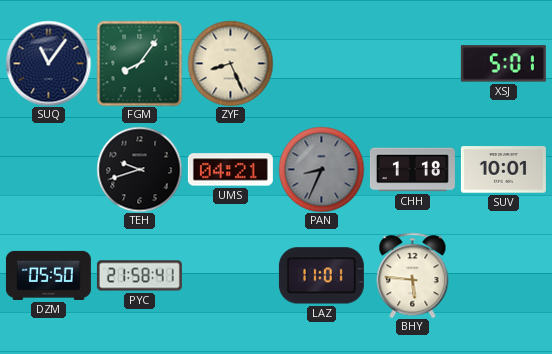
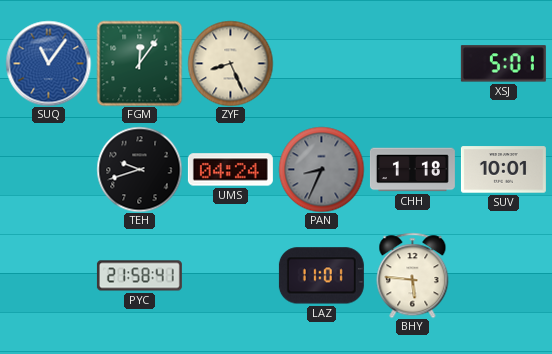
SUQ dial: navy -> blue (48, 63)
FGM: 8:06 -> 12:06 (139, 63)
UMS: 04:21 -> 04:24 (230, 170)
DZM: 05:50 -> none (48, 275)
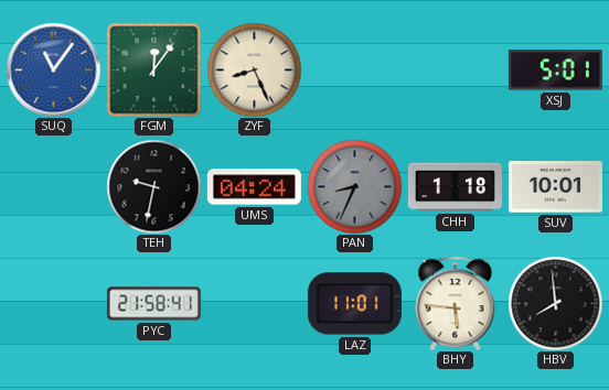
TEH: 9:42 -> 9:32 (153, 186)
HBV: none -> 7:59 (555, 303)
